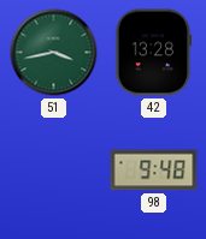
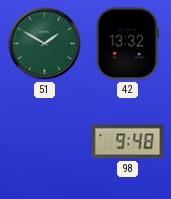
51: 3:43 -> 1:50 (45, 44)
42: 13:28 -> 13:32 (128, 44)
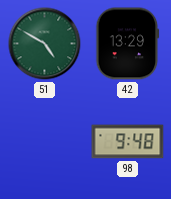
51: 1:50 -> 4:50 (45, 44)
42: 13:32 -> 13:29 (128, 44)
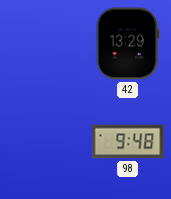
51: 4:50 -> none (45, 44)
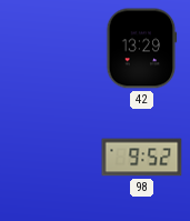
98: 9:48 -> 9:52 (142, 158)
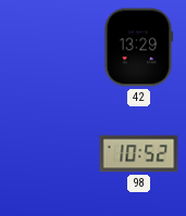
98: 9:52 -> 10:52 (139, 154)
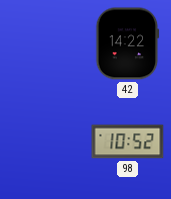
42: 13:29 -> 14:22 (128, 44)
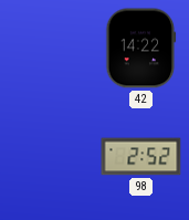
98: 10:52 -> 2:52 (141, 157)
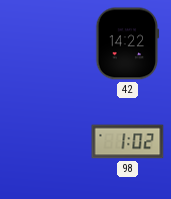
98: 2:52 -> 1:02 (128, 142)
